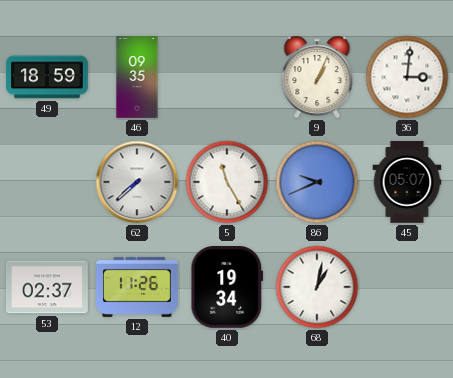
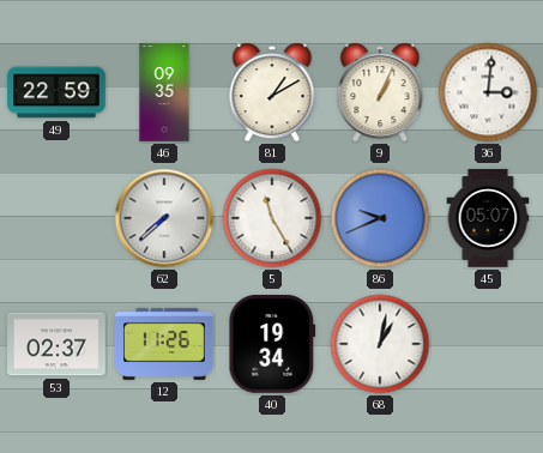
49: 18:59 -> 22:59 (56, 92)
81: none -> 1:10 (272, 92)
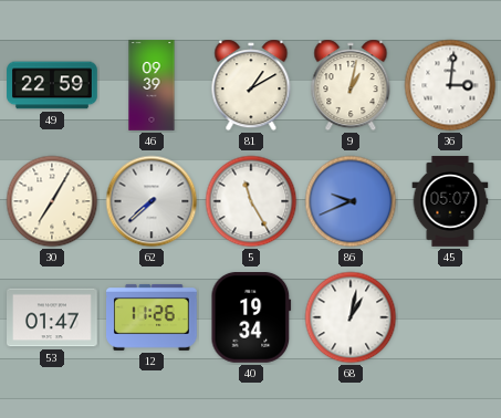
46: 09:35 -> 09:39 (152, 85)
9: 1:04 -> 1:02 (351, 85)
30: none -> 7:05 (52, 201)
53: 02:37 -> 01:47 (53, 317)
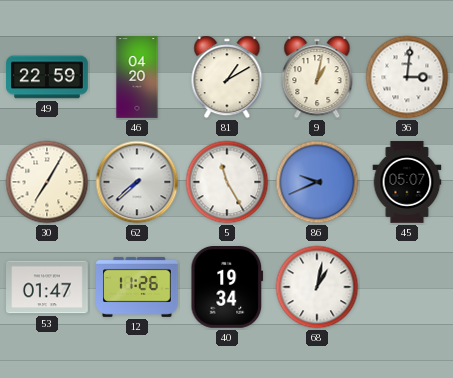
46: 09:39 -> 04:20 (137, 77)
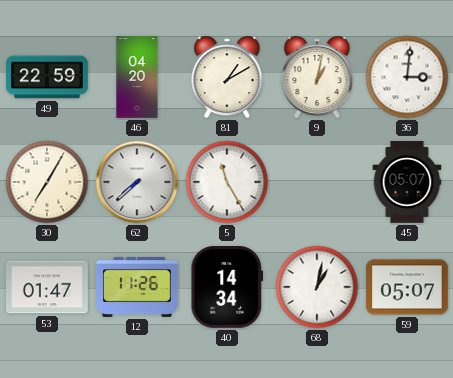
86: 9:41 -> none (317, 182)
40: 19:34 -> 14:34 (227, 288)
59: none -> 05:07 (407, 287)
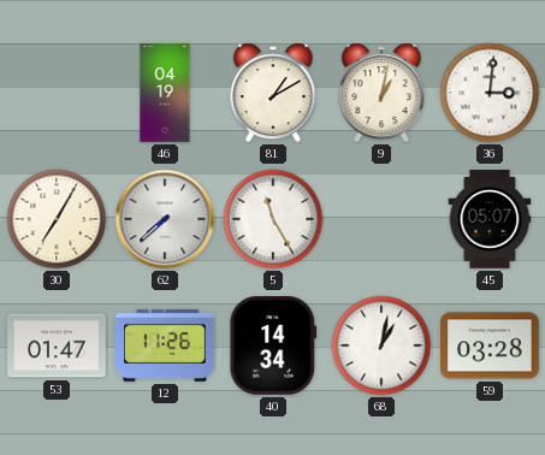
49: 22:59 -> none (47, 77)
46: 04:20 -> 04:19 (165, 93)
59: 05:07 -> 03:28 (490, 345)
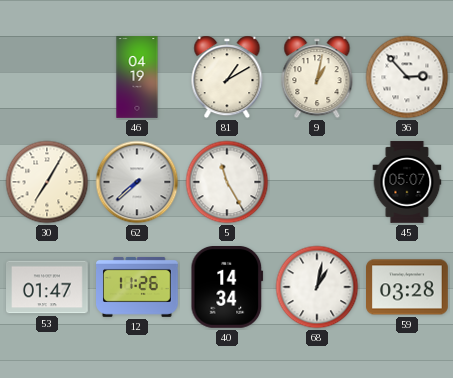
36: 3:01 -> 2:53 (407, 77)
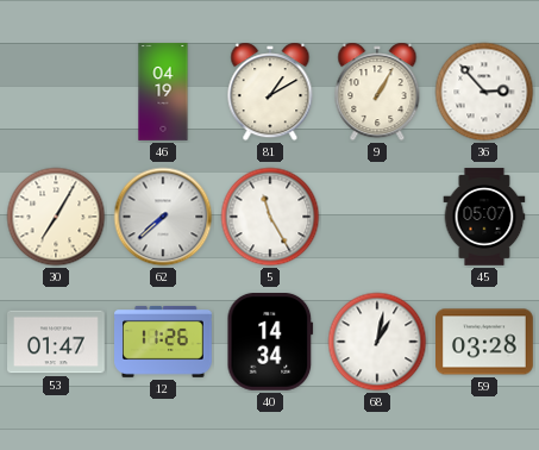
9: 1:02 -> 1:05 (377, 92)
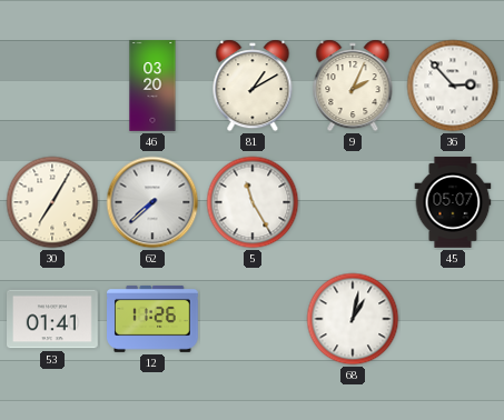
46: 04:19 -> 03:20 (152, 86)
9: 1:05 -> 2:04 (353, 86)
53: 01:47 -> 01:41 (53, 319)
40: 14:34 -> none (270, 343)
59: 03:28 -> none (484, 342)
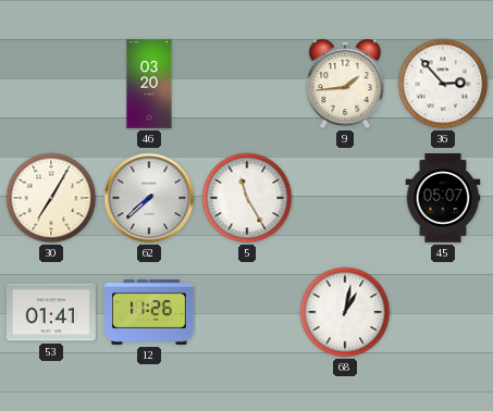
81: 1:10 -> none (253, 86)
9: 2:04 -> 1:44 (345, 84)
